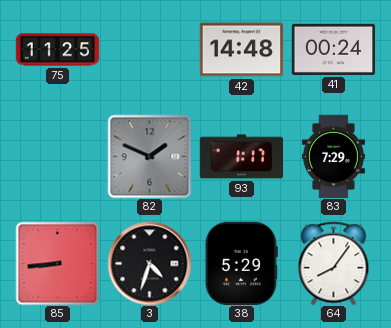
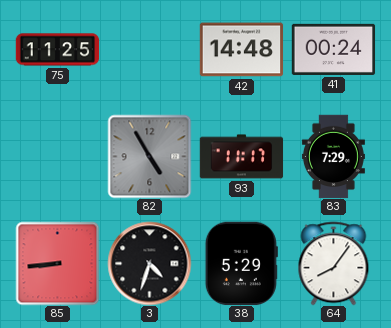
82: 1:49 -> 4:55 (149, 156)
93: 1:17 -> 11:17 (241, 157)
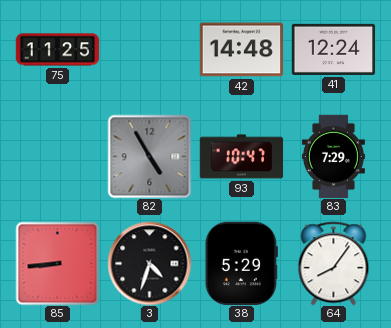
41: 00:24 -> 12:24 (333, 49)
93: 11:17 -> 10:47 (241, 157)
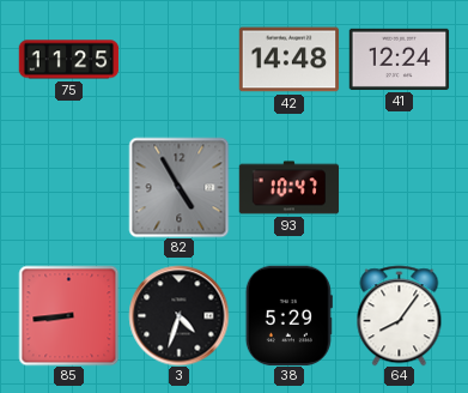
83: 7:29 -> none (333, 156)
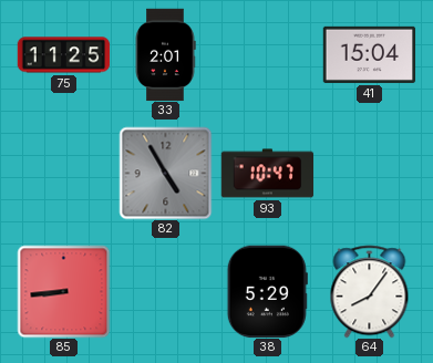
33: none -> 2:01 (165, 54)
42: 14:48 -> none (288, 60)
41: 12:24 -> 15:04 (369, 54)
3: 4:33 -> none (178, 315)
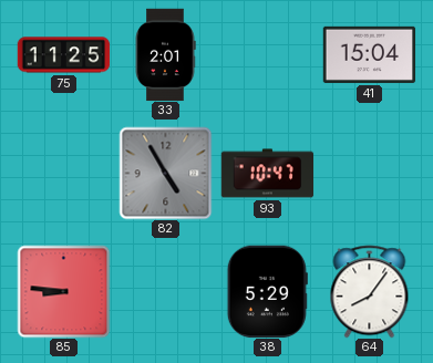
85: 8:44 -> 8:46 (63, 291)
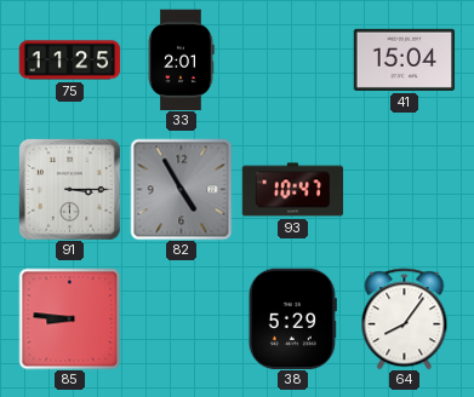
91: none -> 3:15 (69, 189)
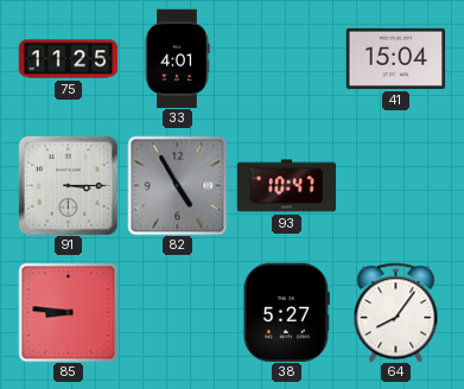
33: 2:01 -> 4:01 (177, 58)
38: 5:29 -> 5:27 (286, 312)
